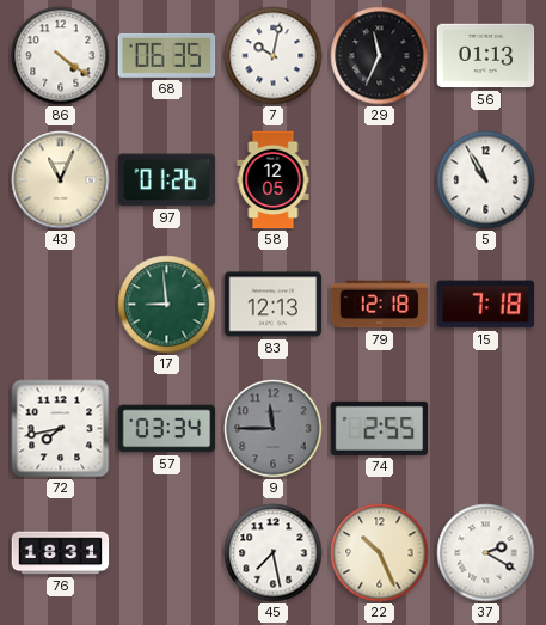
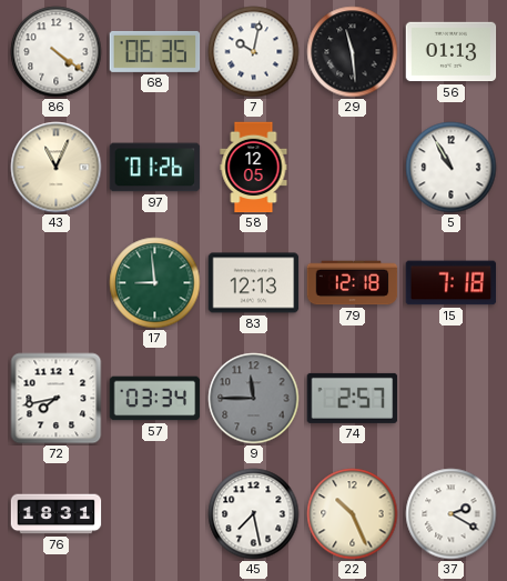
29: 11:34 -> 11:29 (353, 52)
74: 2:55 -> 2:57 (353, 398)
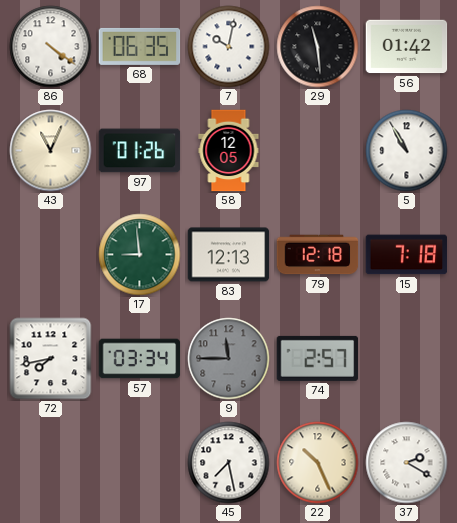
56: 01:13 -> 01:42 (407, 47)
76: 18:31 -> none (57, 514)
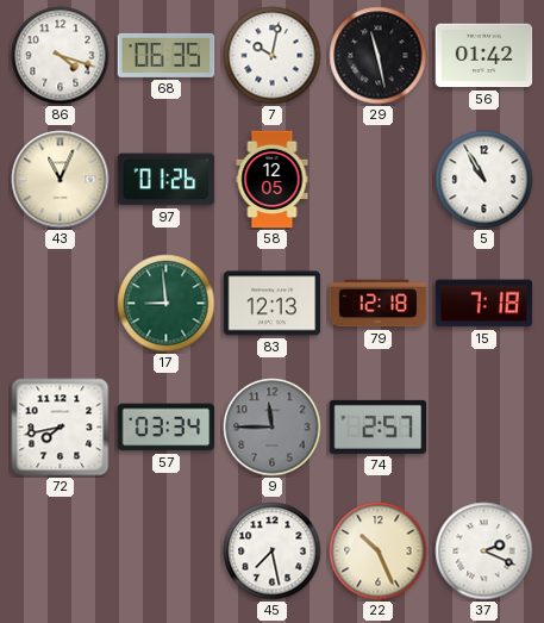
86: 4:21 -> 4:18 (61, 56)
29: 11:29 -> 11:28 (379, 56)
37: 2:20 -> 2:19 (484, 552)
